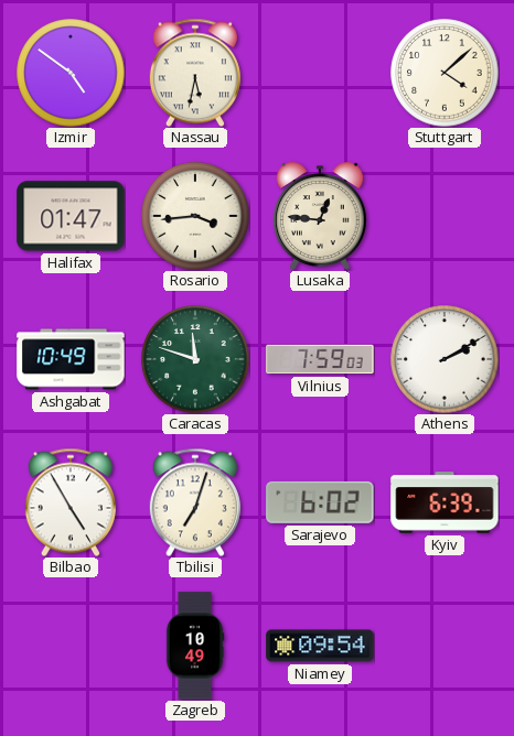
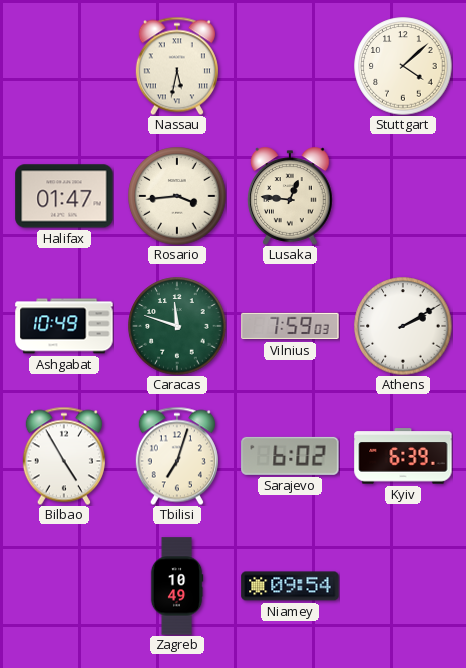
Izmir: 4:51 -> none (71, 73)
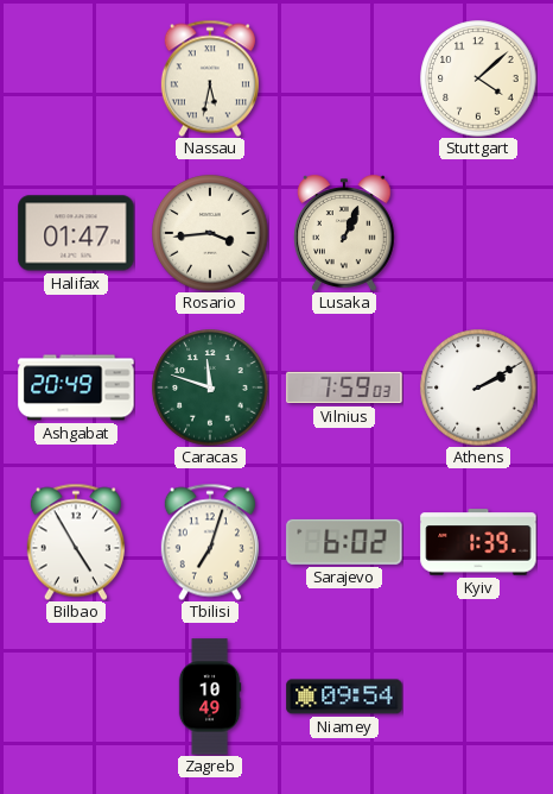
Lusaka: 12:46 -> 1:04 (345, 233)
Ashgabat: 10:49 -> 20:49 (76, 387)
Kyiv: 6:39 -> 1:39 (478, 542)
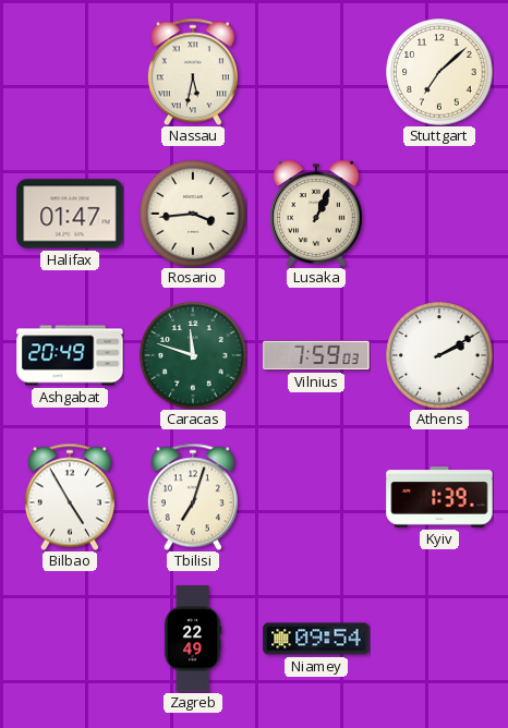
Stuttgart: 4:08 -> 7:08 (439, 72)
Sarajevo: 6:02 -> none (344, 542)
Zagreb: 10:49 -> 22:49 (193, 639)
